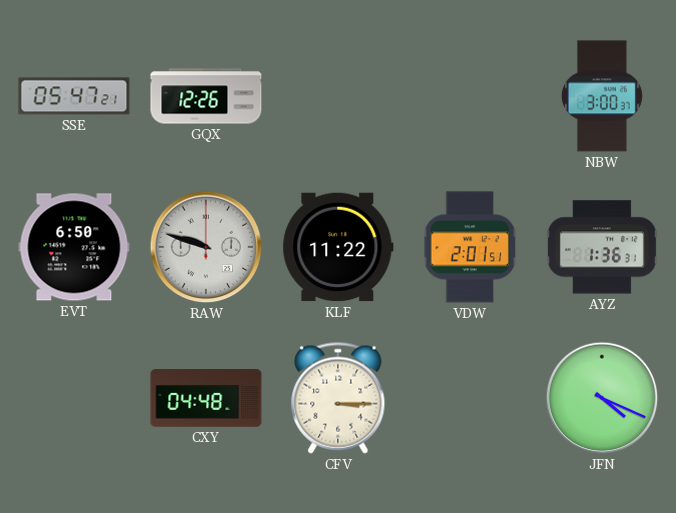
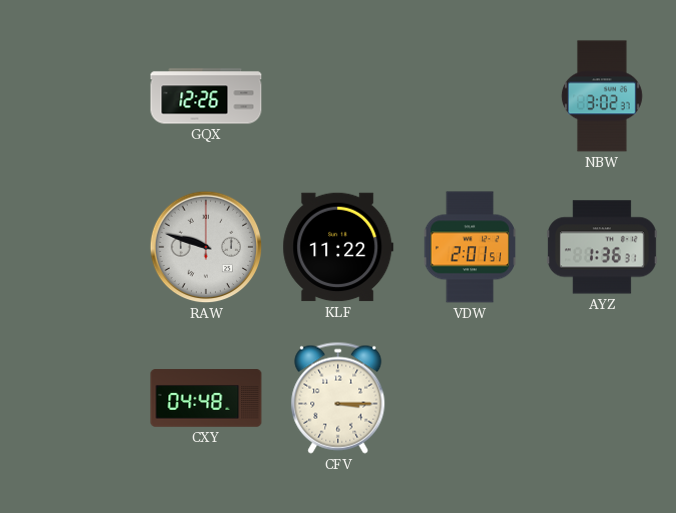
SSE: 05:47 -> none (74, 96)
NBW: 3:00 -> 3:02 (602, 96)
EVT: 6:50 -> none (74, 247)
JFN: 4:19 -> none (602, 398)
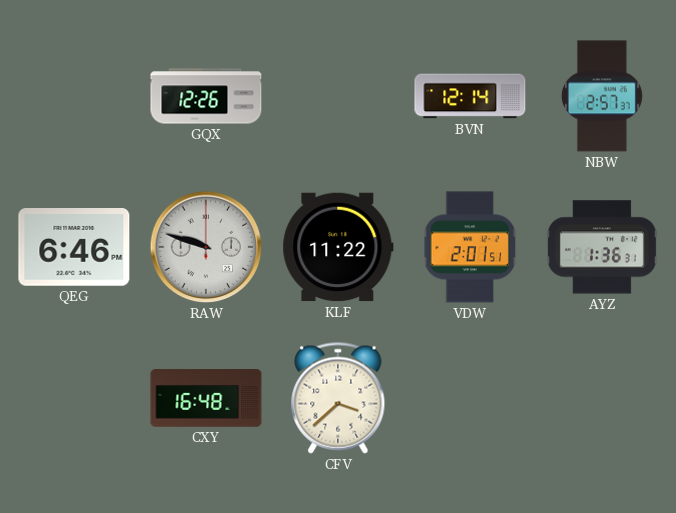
BVN: none -> 12:14 (470, 96)
NBW: 3:02 -> 2:57 (602, 96)
QEG: none -> 6:46 (74, 248)
CXY: 04:48 -> 16:48 (206, 398)
CFV: 3:15 -> 3:38 (338, 398)
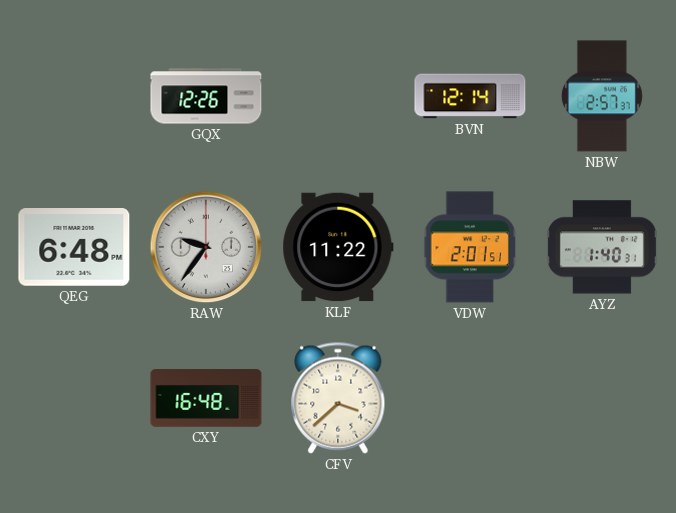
QEG: 6:46 -> 6:48 (74, 248)
RAW: 9:48 -> 9:36 (206, 247)
AYZ: 1:36 -> 1:40 (602, 247)
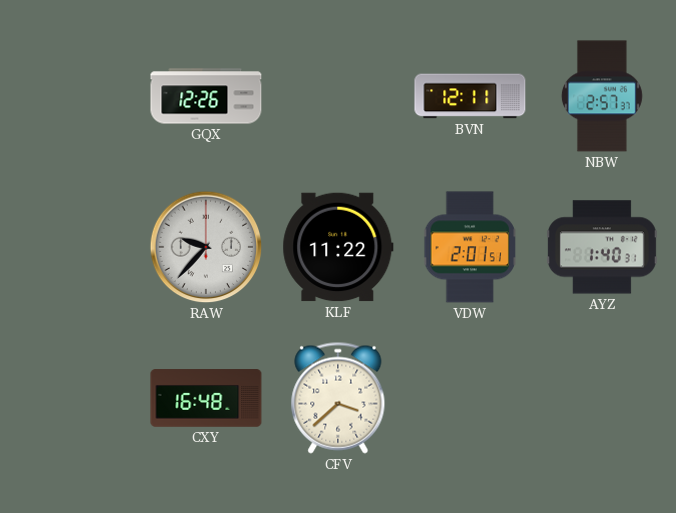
BVN: 12:14 -> 12:11 (470, 96)
QEG: 6:48 -> none (74, 248)
RAW: 9:36 -> 9:37 (206, 247)
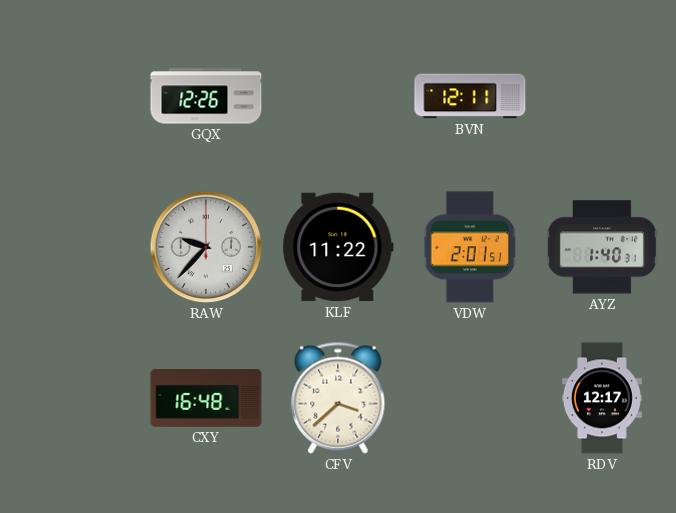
NBW: 2:57 -> none (602, 96)
RDV: none -> 12:17 (602, 398)
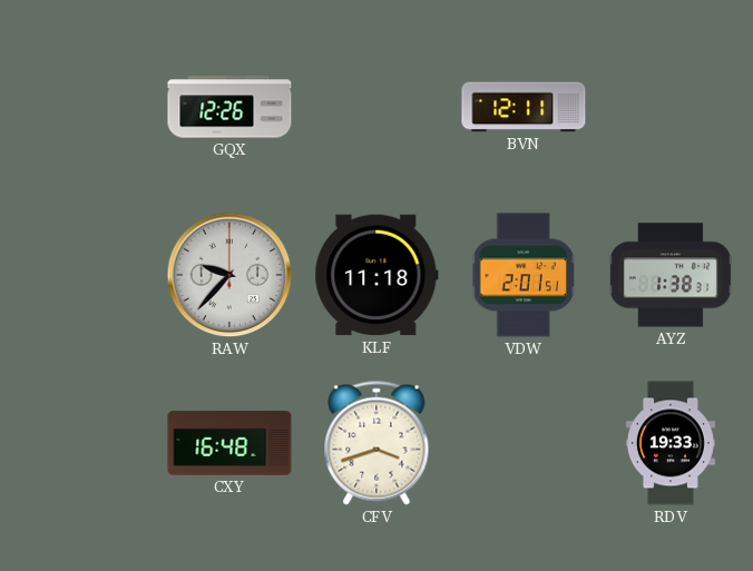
KLF: 11:22 -> 11:18 (376, 275)
AYZ: 1:40 -> 1:38 (671, 275)
CFV: 3:38 -> 3:42 (376, 443)
RDV: 12:17 -> 19:33 (671, 443)
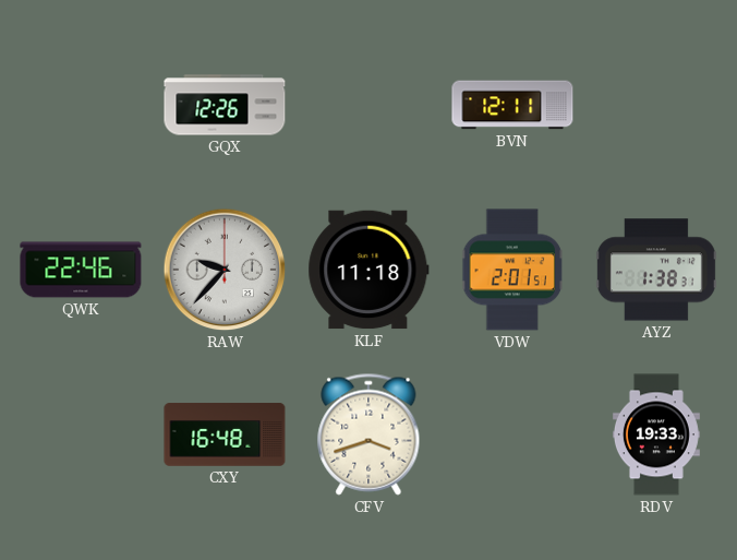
QWK: none -> 22:46 (81, 270)
